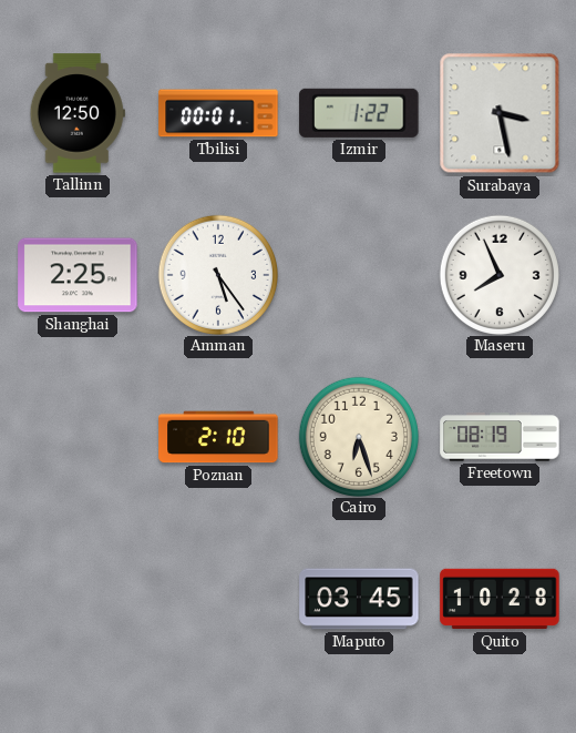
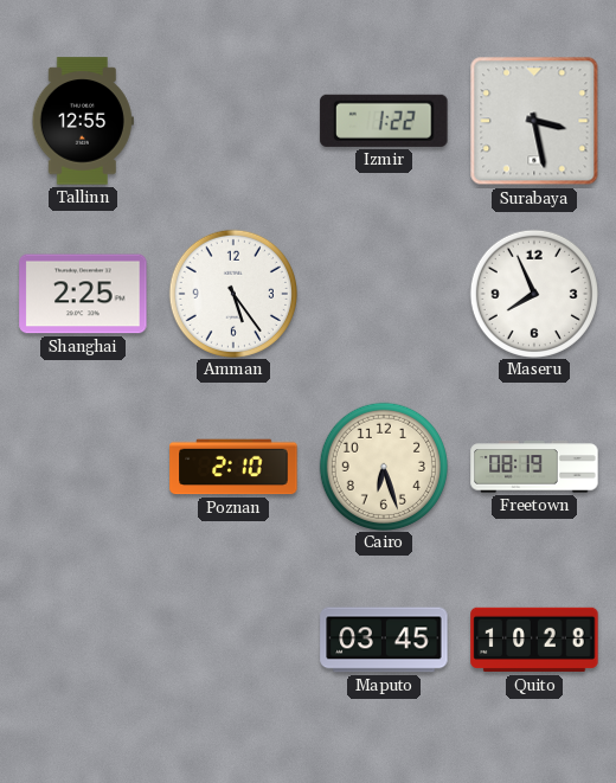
Tallinn: 12:50 -> 12:55 (83, 121)
Tbilisi: 00:01 -> none (218, 113)
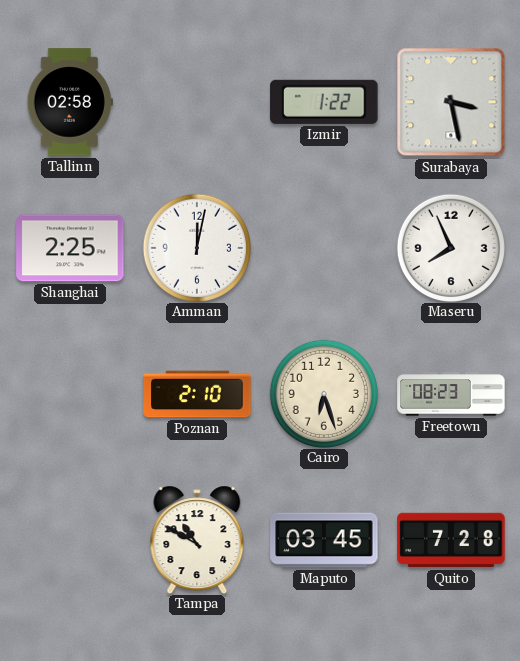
Tallinn: 12:55 -> 02:58 (70, 102)
Amman: 5:24 -> 12:02 (196, 247)
Freetown: 08:19 -> 08:23 (451, 394)
Tampa: none -> 10:50 (197, 539)
Quito: 10:28 -> 7:28 (451, 540)
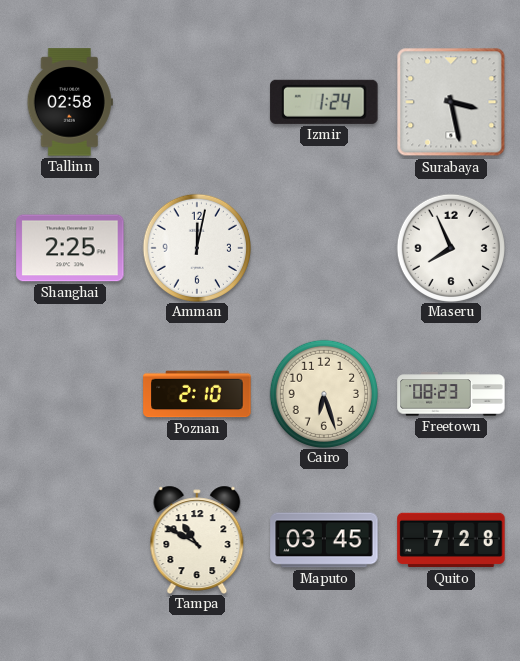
Izmir: 1:22 -> 1:24 (324, 102)
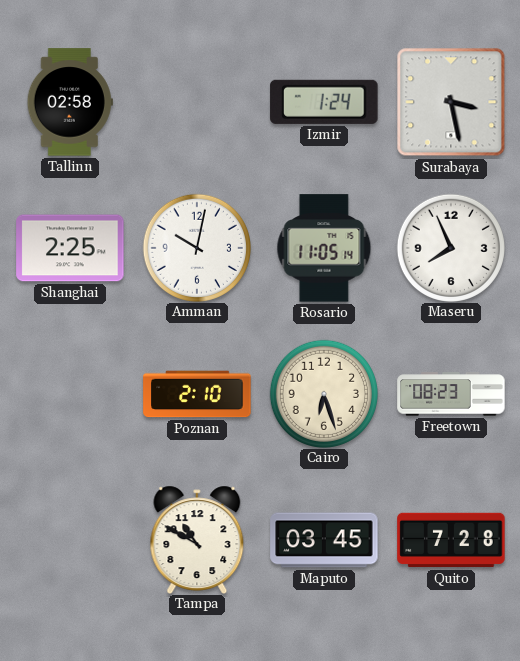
Amman: 12:02 -> 10:02 (196, 247)
Rosario: none -> 11:05 (324, 248)
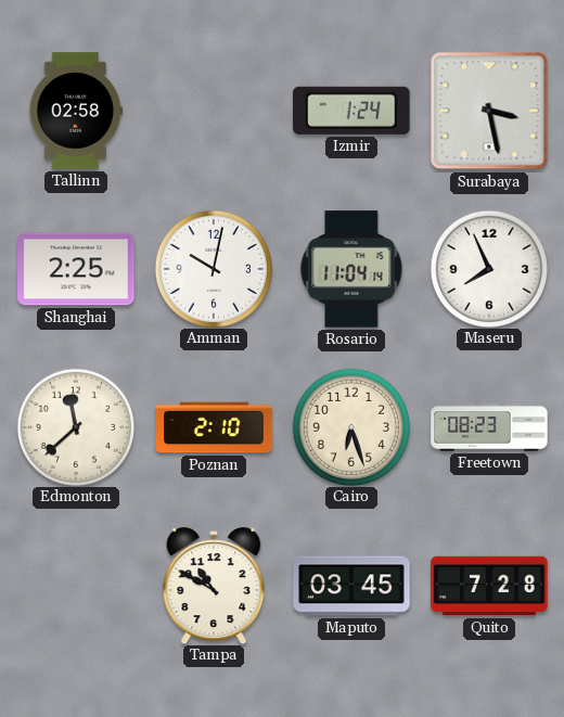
Rosario: 11:05 -> 11:04 (351, 269)
Edmonton: none -> 11:38 (75, 426)
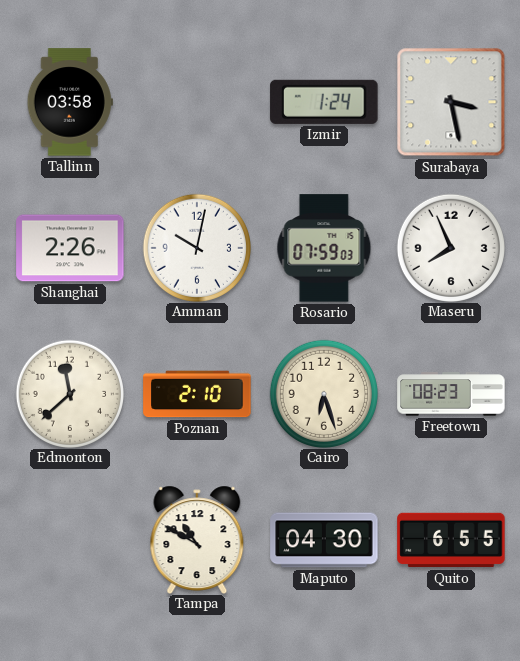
Tallinn: 02:58 -> 03:58 (70, 102)
Shanghai: 2:25 -> 2:26 (70, 248)
Rosario: 11:04 -> 07:59 (324, 248)
Maputo: 03:45 -> 04:30 (324, 540)
Quito: 7:28 -> 6:55 (451, 540)
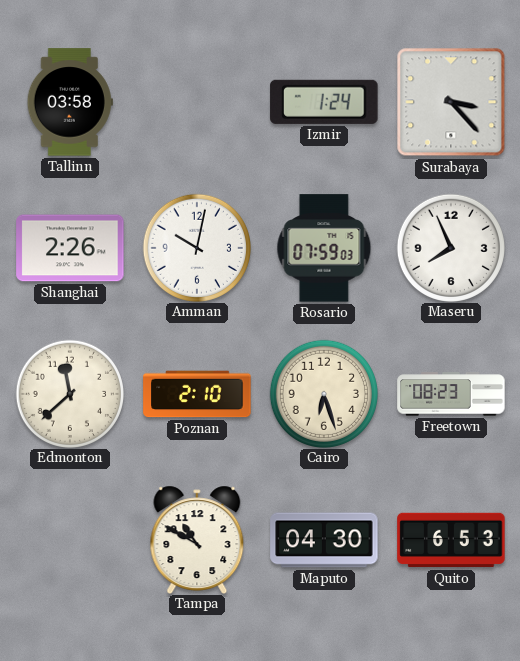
Surabaya: 3:28 -> 3:23 (451, 102)
Quito: 6:55 -> 6:53 (451, 540)
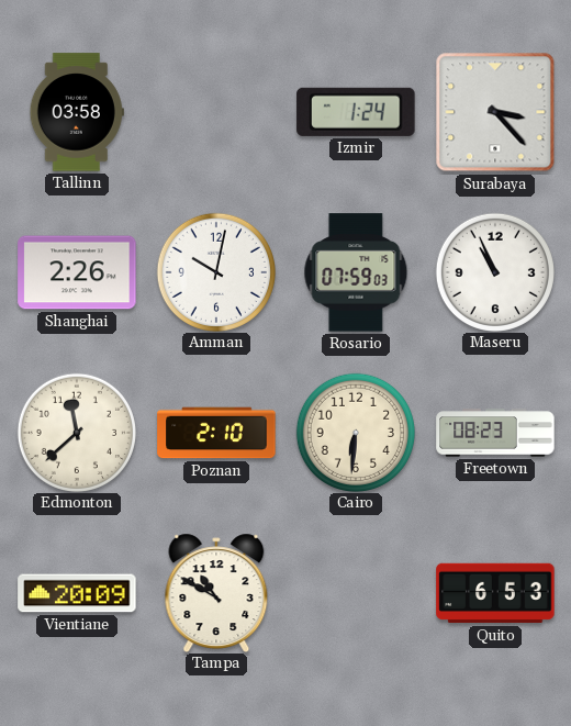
Maseru: 7:56 -> 10:56 (494, 271)
Cairo: 6:27 -> 6:31 (355, 432)
Vientiane: none -> 20:09 (77, 593)
Maputo: 04:30 -> none (324, 540)
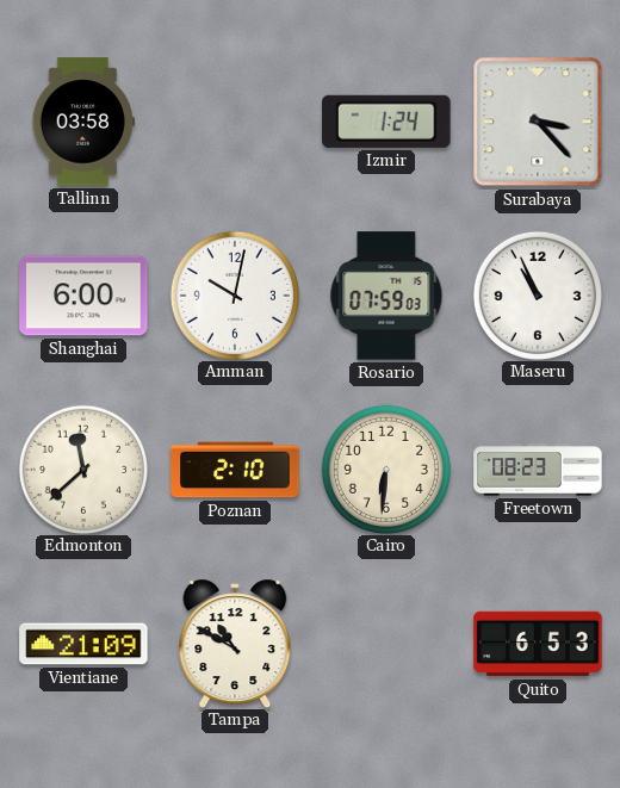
Shanghai: 2:26 -> 6:00 (83, 296)
Vientiane: 20:09 -> 21:09 (83, 644)
